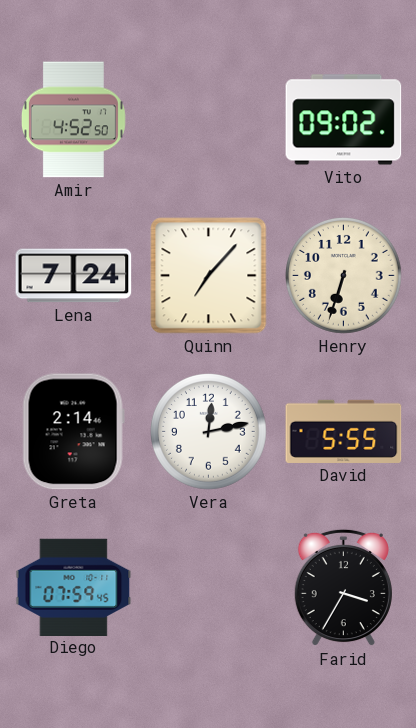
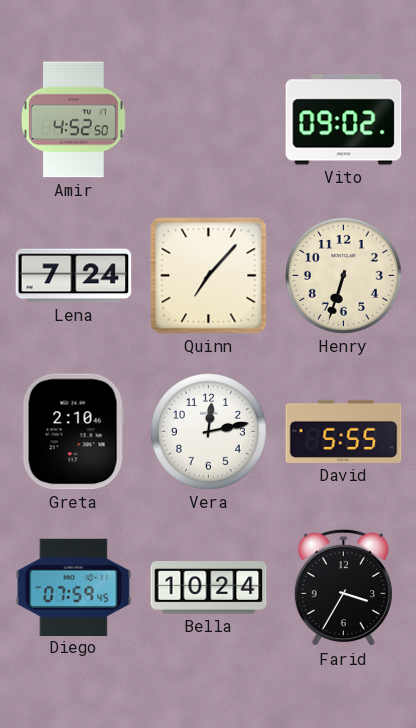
Greta: 2:14 -> 2:10 (73, 432)
Bella: none -> 10:24 (209, 588)
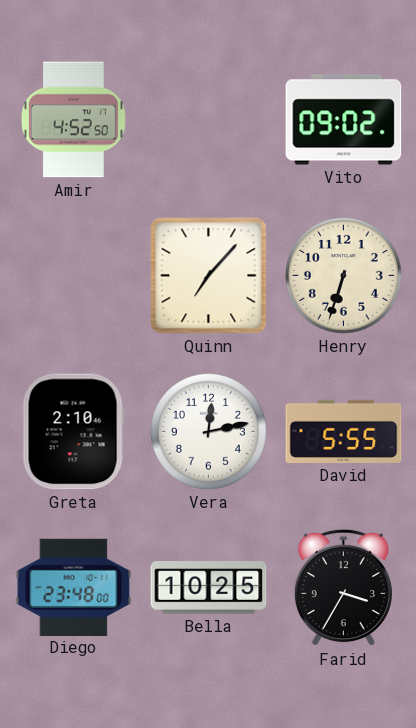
Lena: 7:24 -> none (74, 276)
Diego: 07:59 -> 23:48 (74, 587)
Bella: 10:24 -> 10:25 (209, 588)
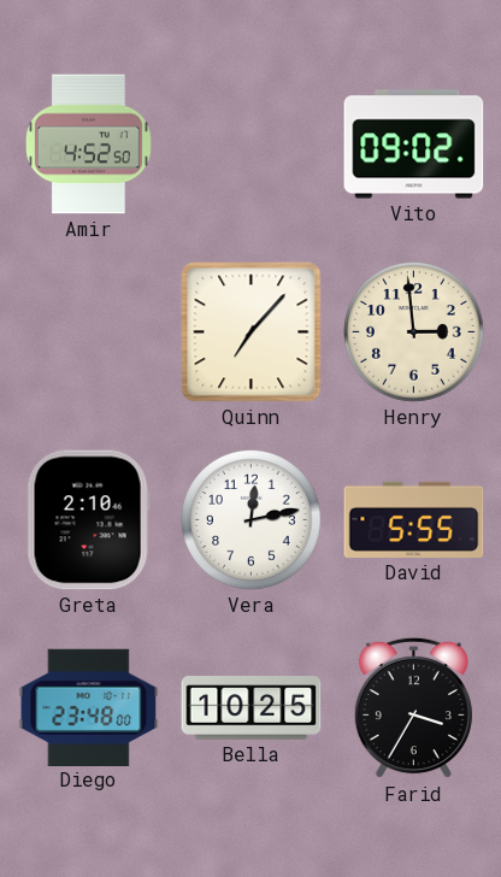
Henry: 6:33 -> 2:59 (414, 332)
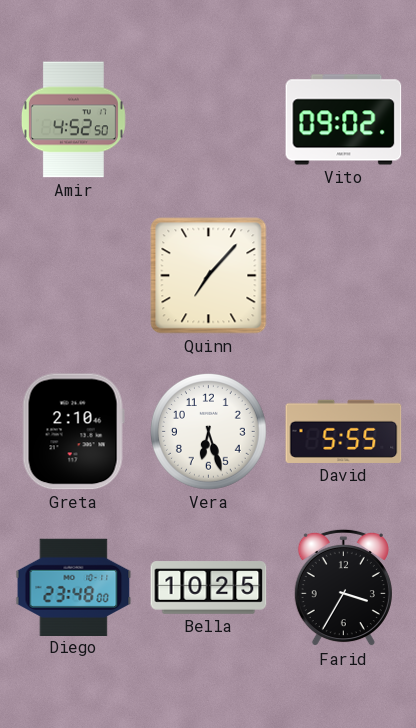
Henry: 2:59 -> none (414, 332)
Vera: 12:13 -> 6:27 (209, 432)
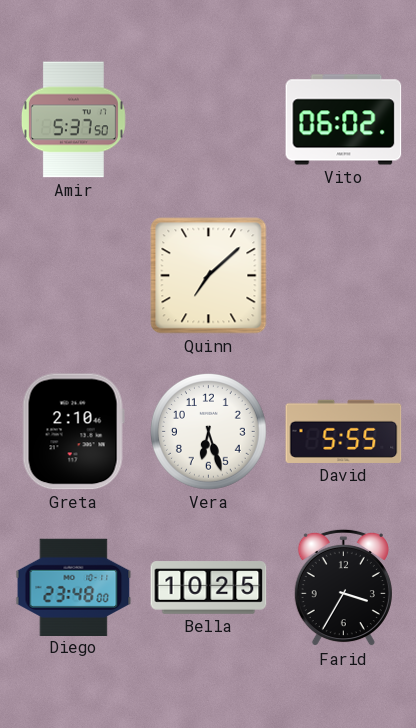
Amir: 4:52 -> 5:37 (73, 120)
Vito: 09:02 -> 06:02 (344, 120)
Quinn: 7:07 -> 7:08 (209, 276)
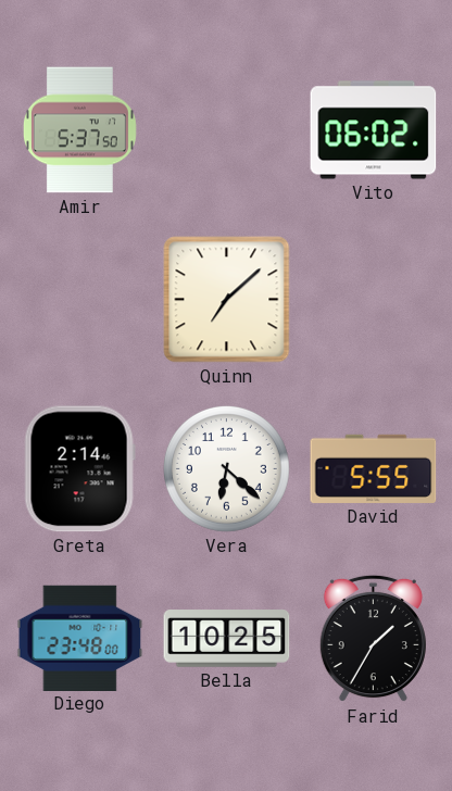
Greta: 2:10 -> 2:14 (79, 469)
Vera: 6:27 -> 6:22 (227, 469)
Farid: 3:35 -> 1:35 (373, 639)
